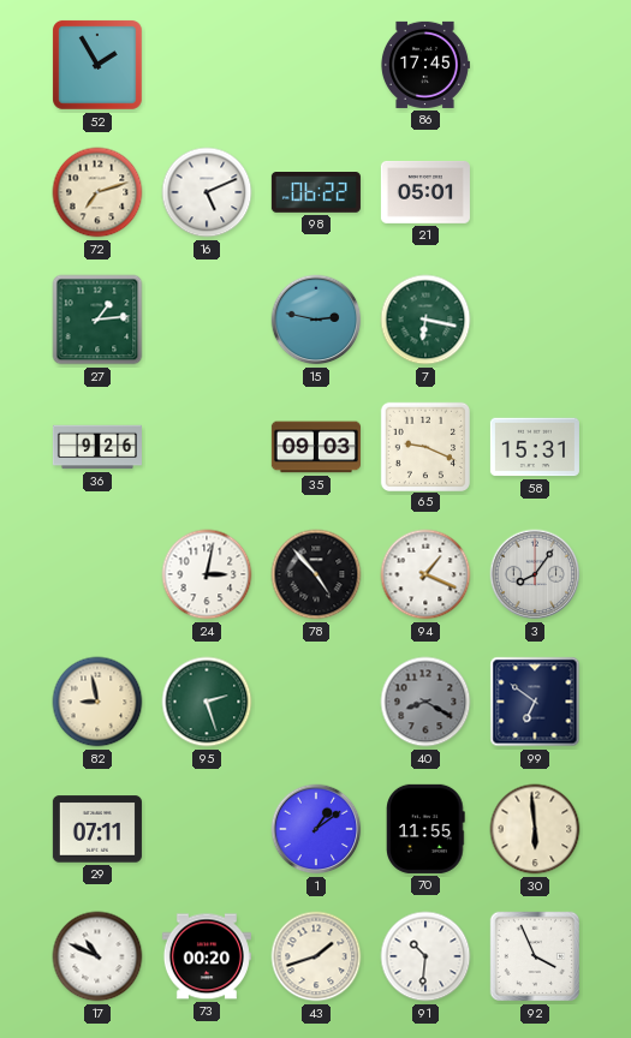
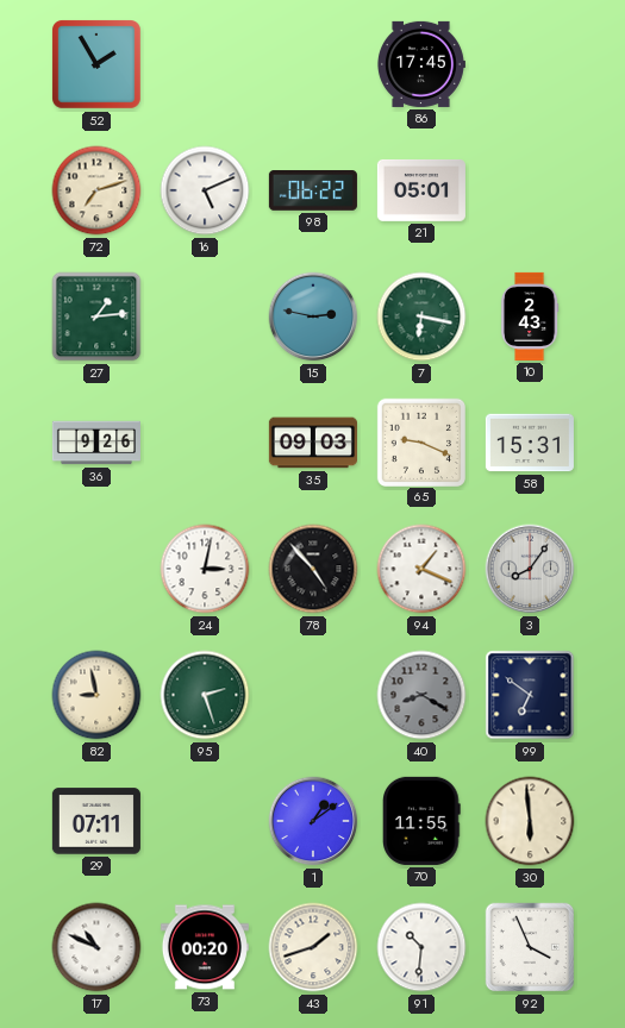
10: none -> 2:43 (530, 316)
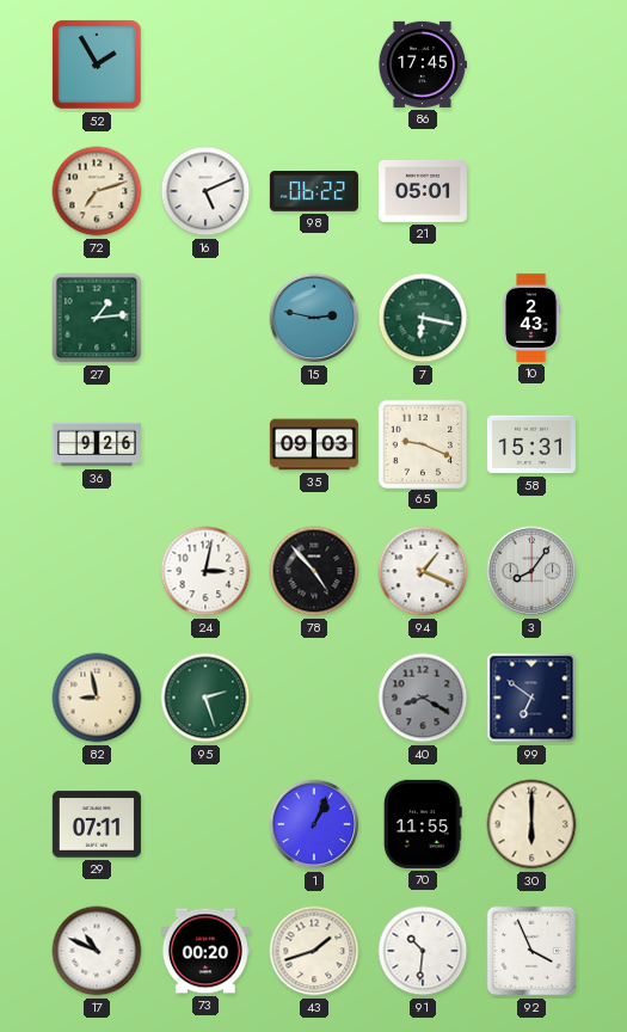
1: 1:09 -> 1:04 (314, 824)
30: 5:59 -> 6:00 (531, 824)
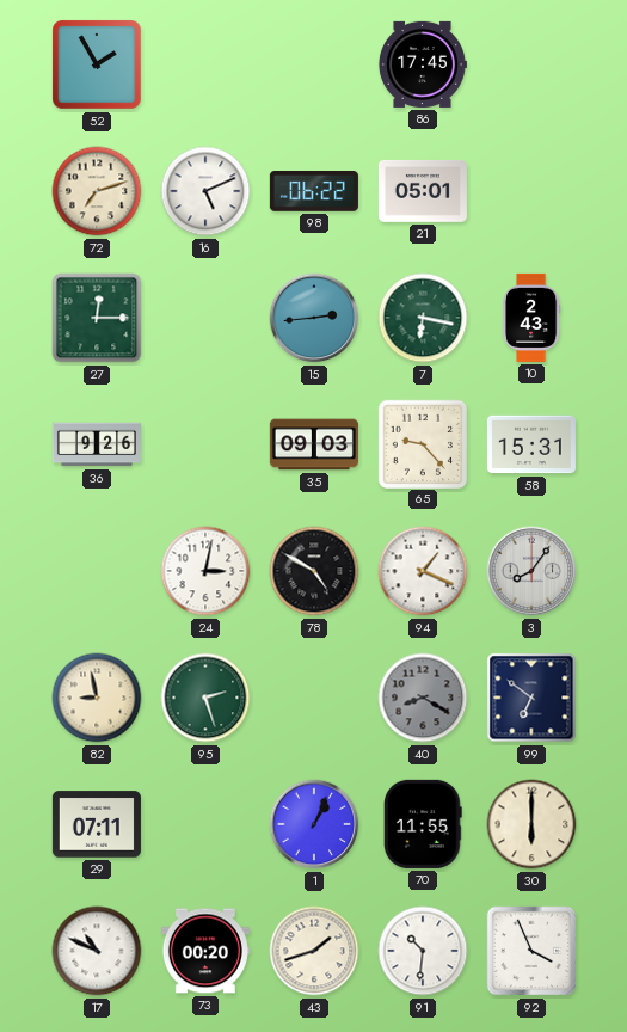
27: 1:14 -> 12:15 (97, 318)
15: 2:47 -> 2:44 (314, 318)
65: 9:19 -> 9:23 (422, 443)
78: 4:53 -> 4:50 (314, 571)
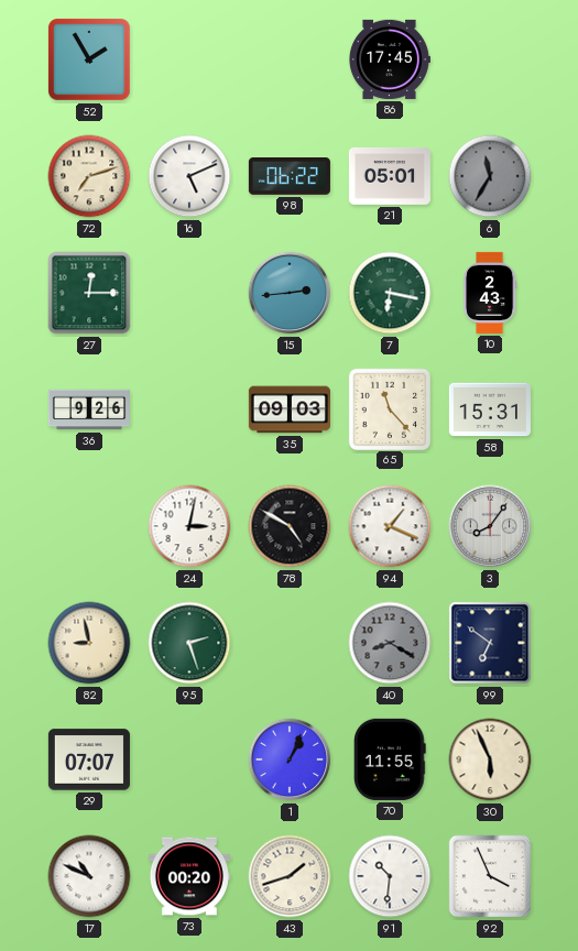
6: none -> 11:35 (490, 176)
65: 9:23 -> 11:23 (389, 408)
29: 07:11 -> 07:07 (89, 759)
30: 6:00 -> 5:56 (490, 759)
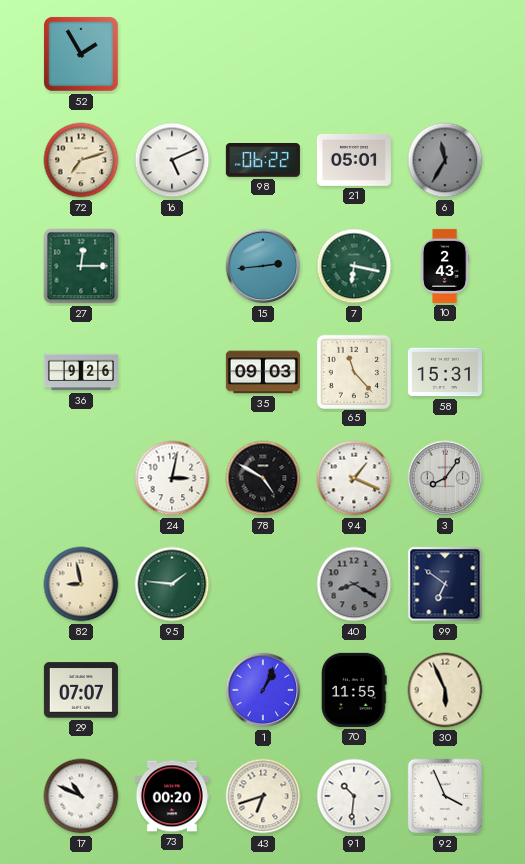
86: 17:45 -> none (389, 59)
95: 2:27 -> 1:46 (172, 584)
43: 1:42 -> 6:42 (263, 796)
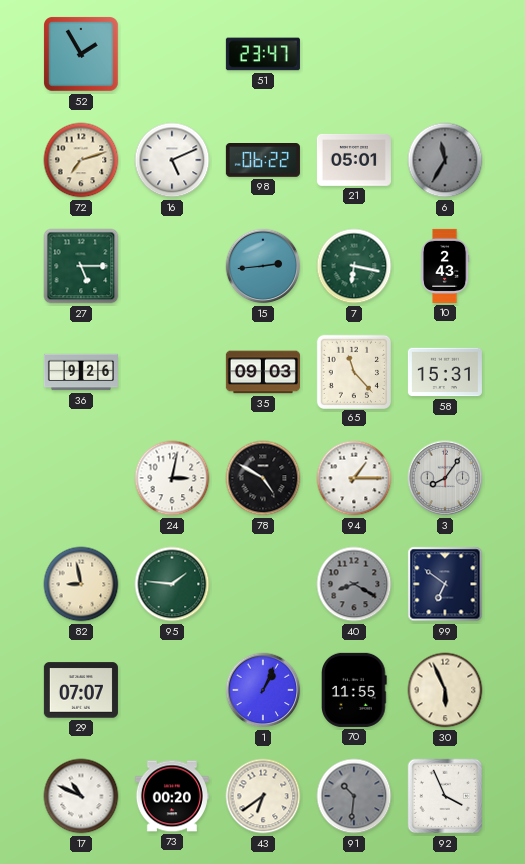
51: none -> 23:47 (263, 54)
27: 12:15 -> 5:15 (81, 266)
94: 1:19 -> 1:15 (354, 478)
43: 6:42 -> 6:39 (263, 796)
91 dial: white -> grey (354, 796)
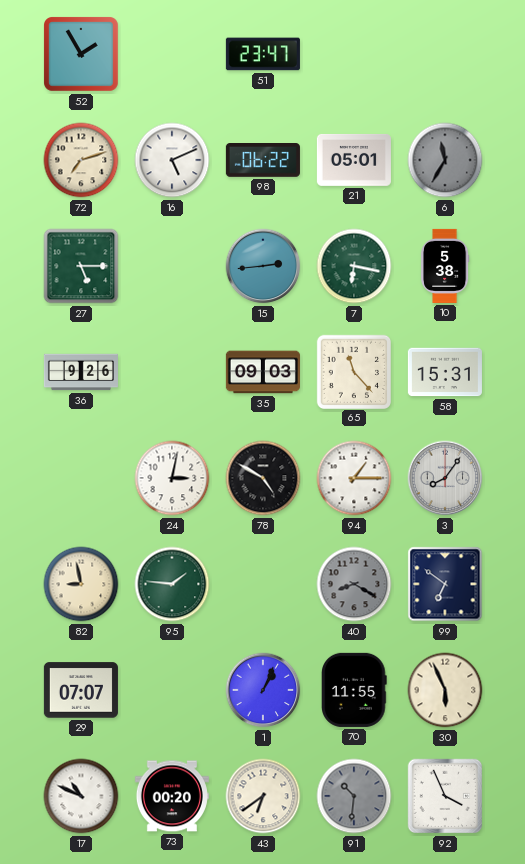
10: 2:43 -> 5:38 (445, 266)
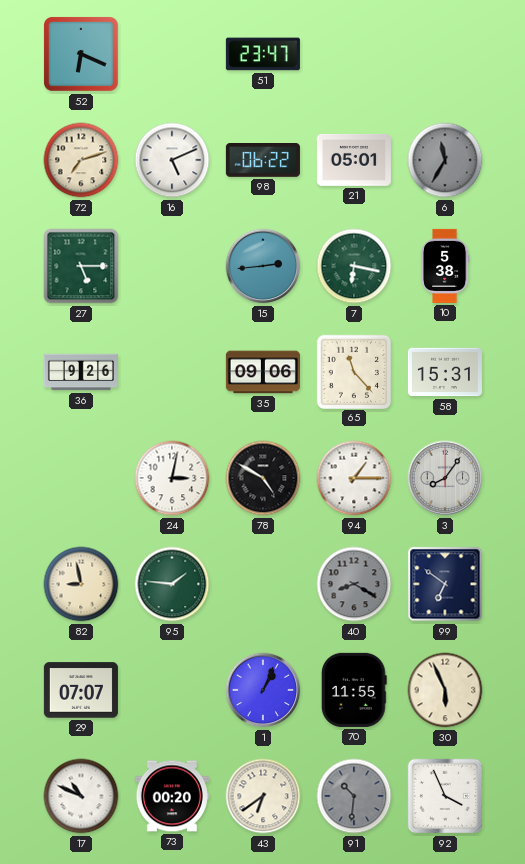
52: 1:55 -> 6:19 (82, 55)
35: 09:03 -> 09:06 (263, 372)
